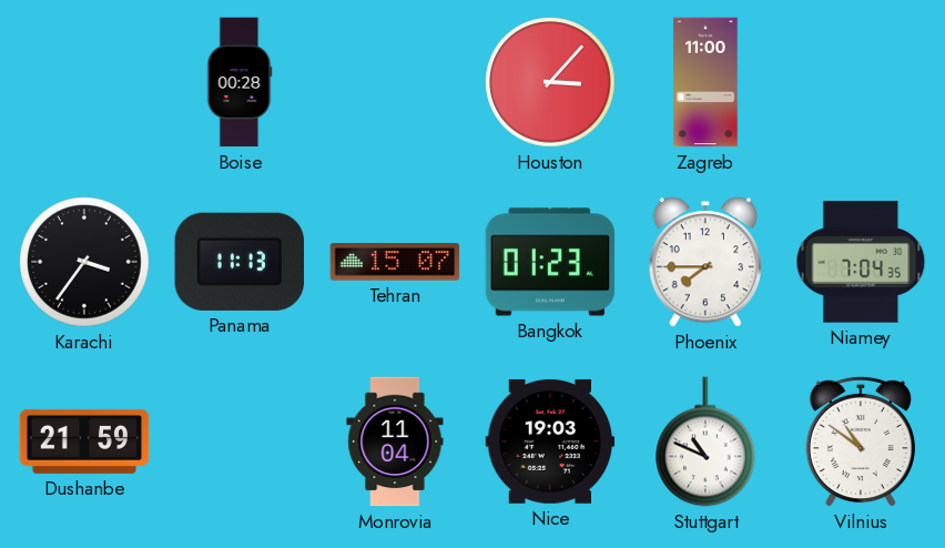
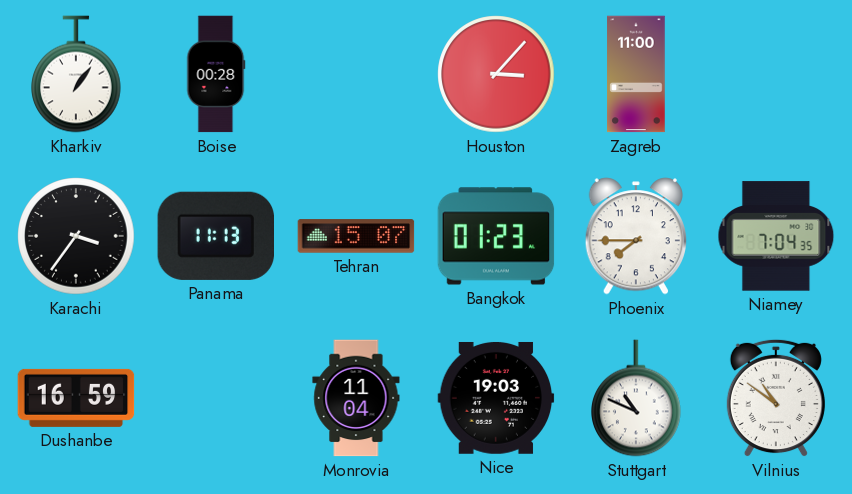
Kharkiv: none -> 1:06 (77, 74)
Dushanbe: 21:59 -> 16:59 (76, 398)
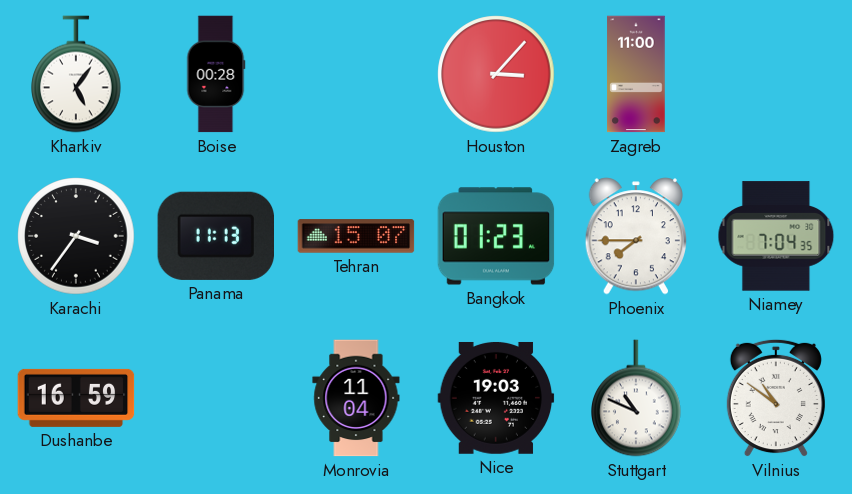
Kharkiv: 1:06 -> 5:06 (77, 74)
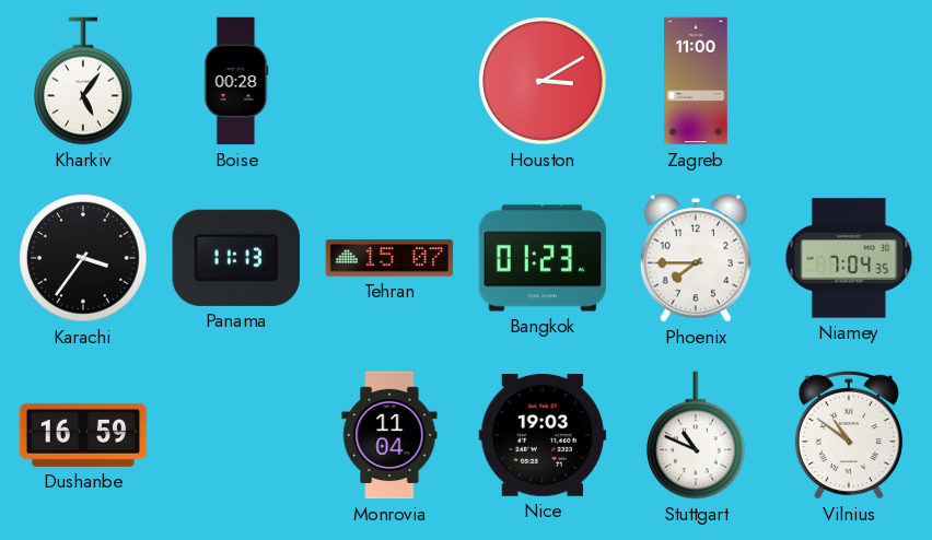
Houston: 3:07 -> 3:10 (543, 81)
